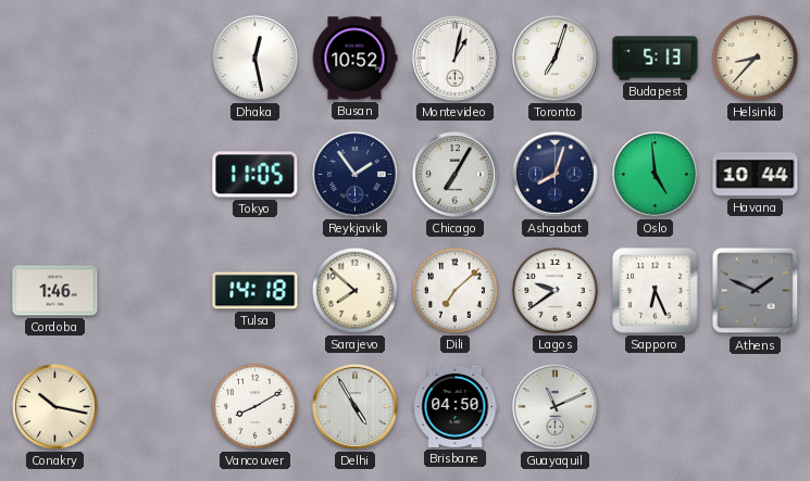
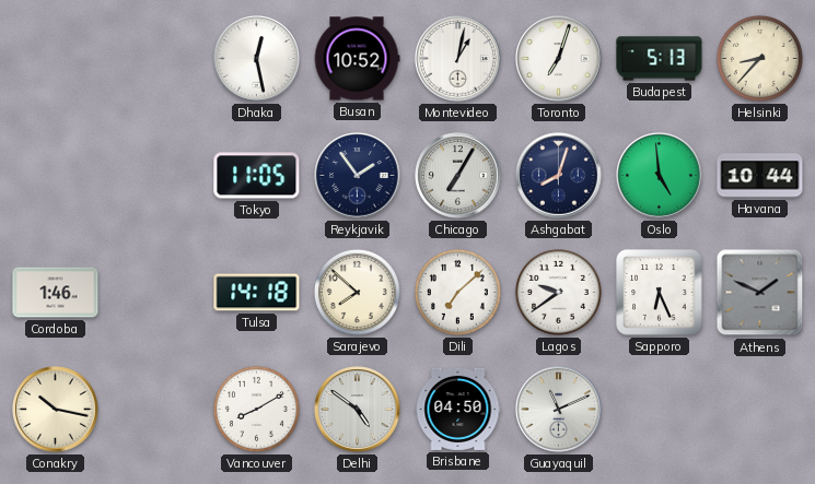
Delhi: 4:55 -> 4:51 (358, 410)
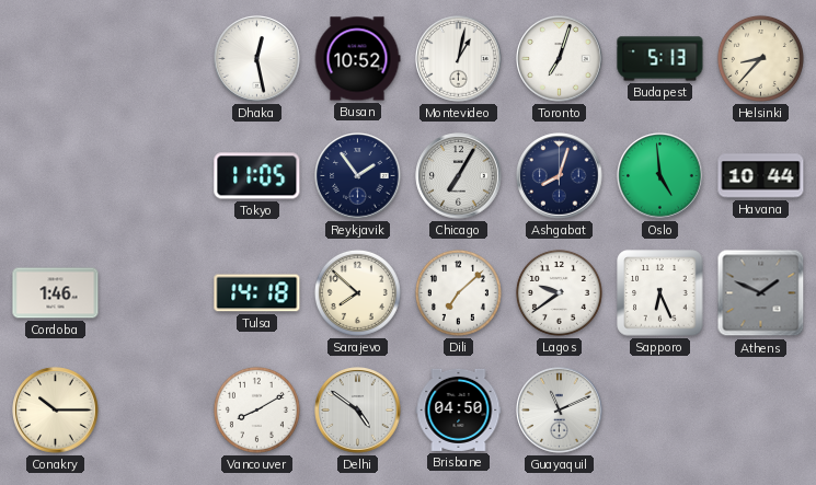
Conakry: 10:17 -> 10:15 (56, 411)
